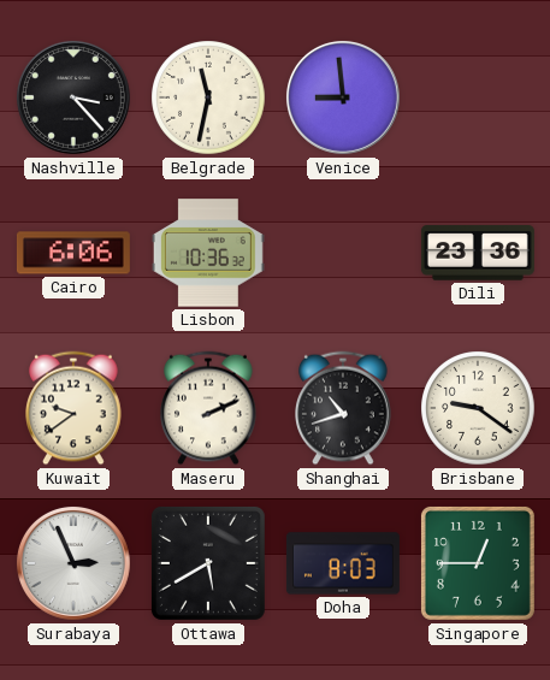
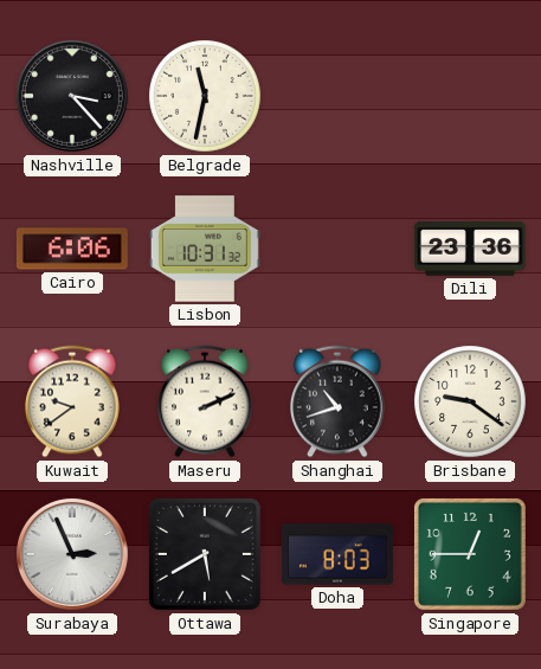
Venice: 8:59 -> none (343, 97)
Lisbon: 10:36 -> 10:31 (205, 249)
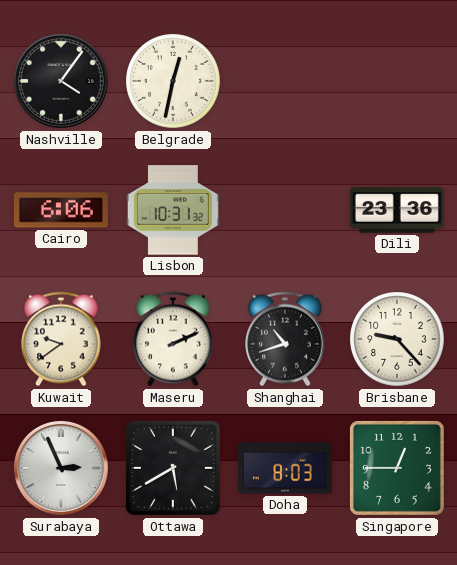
Nashville: 3:23 -> 4:06 (61, 81)
Belgrade: 11:32 -> 12:32 (173, 81)
Brisbane: 9:21 -> 9:23 (397, 339)
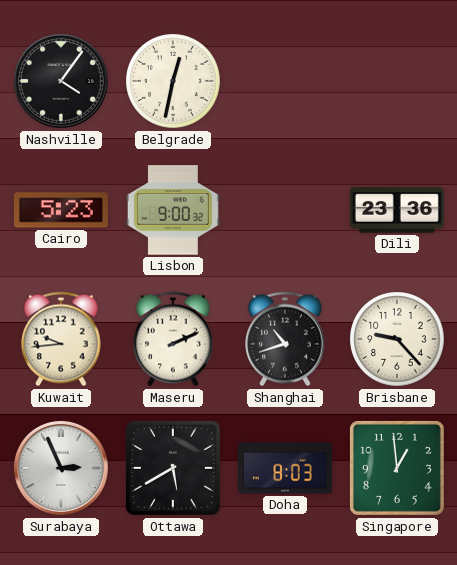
Cairo: 6:06 -> 5:23 (61, 210)
Lisbon: 10:31 -> 9:00 (173, 210)
Kuwait: 9:39 -> 9:44 (61, 339)
Singapore: 12:45 -> 12:59 (397, 468)
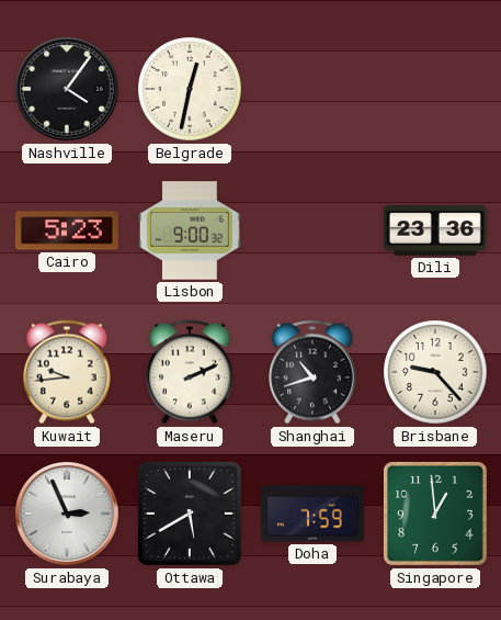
Doha: 8:03 -> 7:59 (312, 514)
